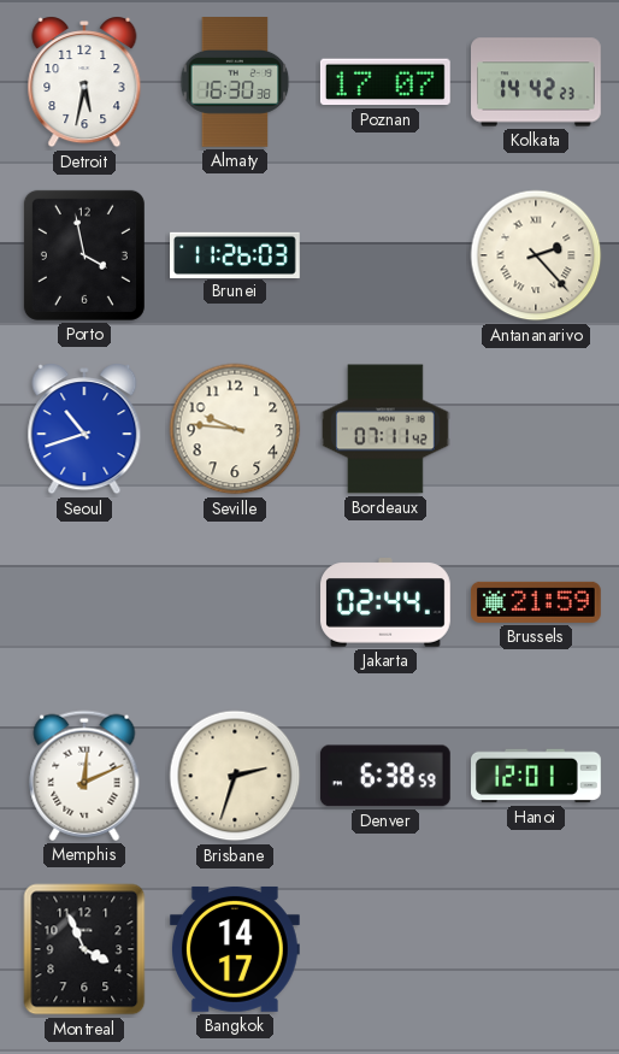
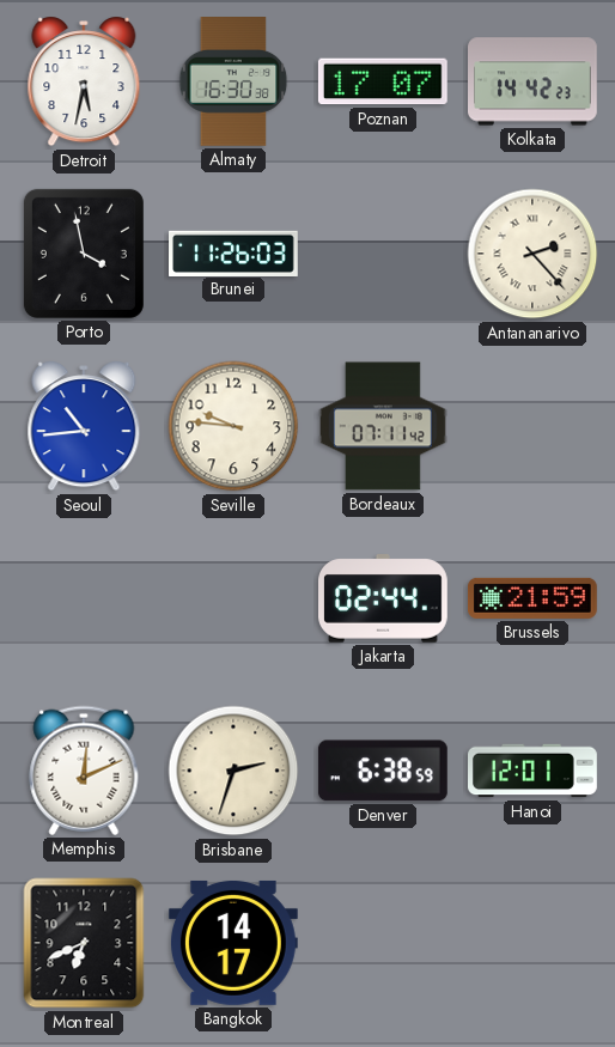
Seoul: 10:42 -> 10:44 (84, 426)
Montreal: 3:56 -> 6:41 (84, 943)
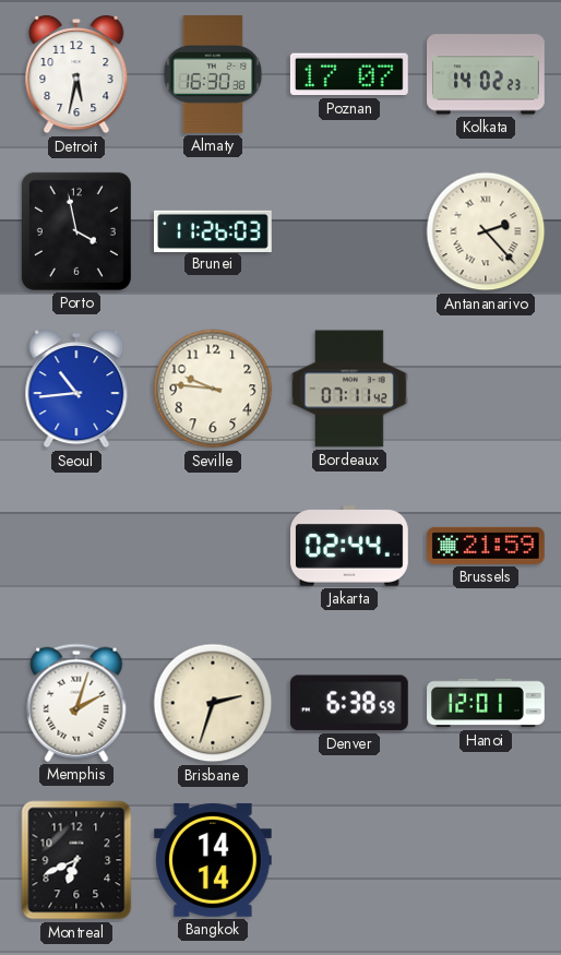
Kolkata: 14:42 -> 14:02 (487, 74)
Memphis: 12:11 -> 2:03 (76, 703)
Bangkok: 14:17 -> 14:14 (213, 860)
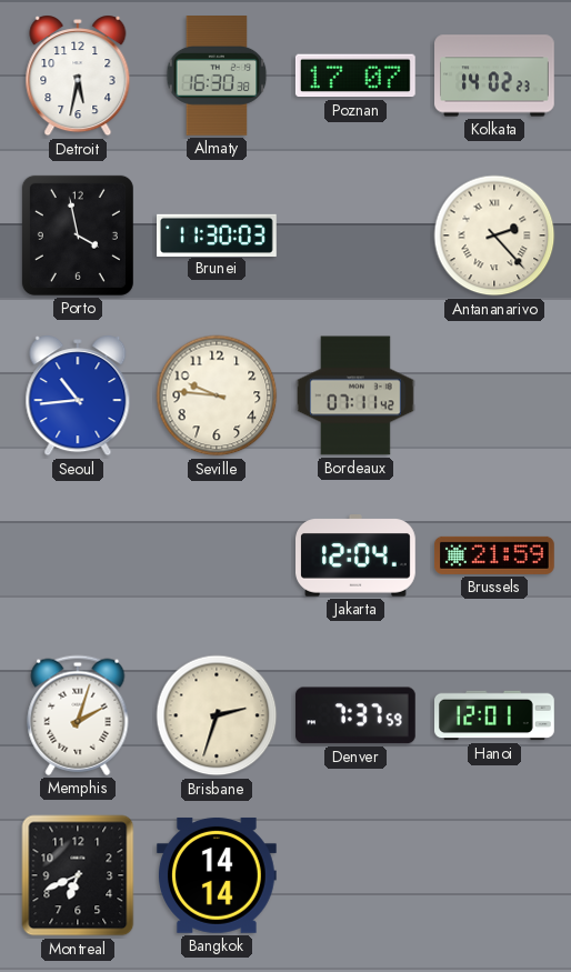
Brunei: 11:26 -> 11:30 (218, 234)
Jakarta: 02:44 -> 12:04 (357, 555)
Denver: 6:38 -> 7:37 (355, 715)
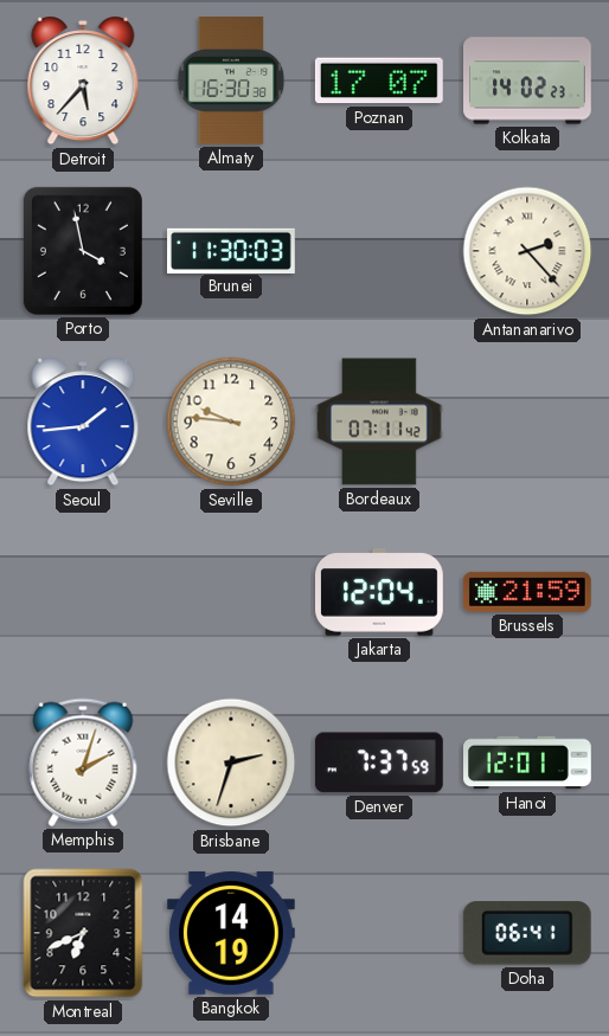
Detroit: 5:32 -> 5:37 (83, 81)
Seoul: 10:44 -> 1:44 (83, 422)
Bangkok: 14:14 -> 14:19 (231, 933)
Doha: none -> 06:41 (527, 933)
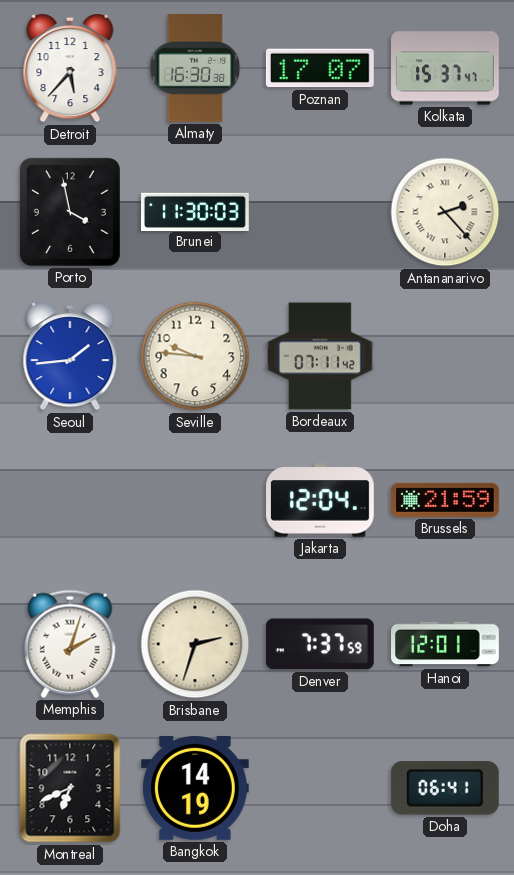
Kolkata: 14:02 -> 15:37 (446, 68)
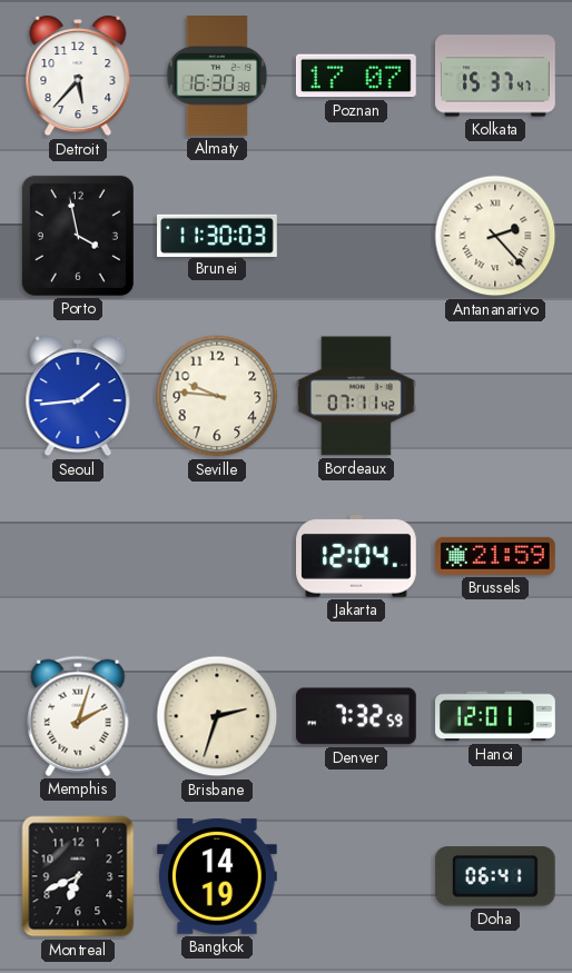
Denver: 7:37 -> 7:32 (356, 716)
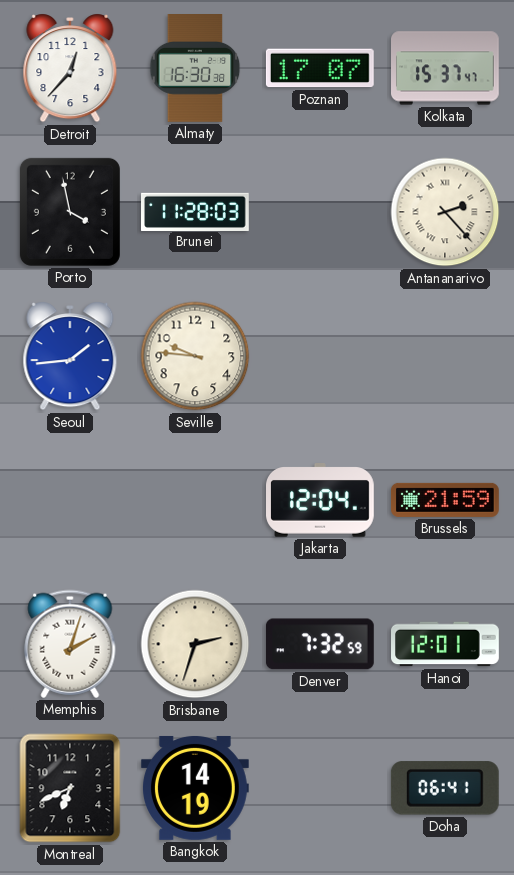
Detroit: 5:37 -> 12:37 (70, 68)
Brunei: 11:30 -> 11:28 (196, 211)
Bordeaux: 07:11 -> none (357, 396)
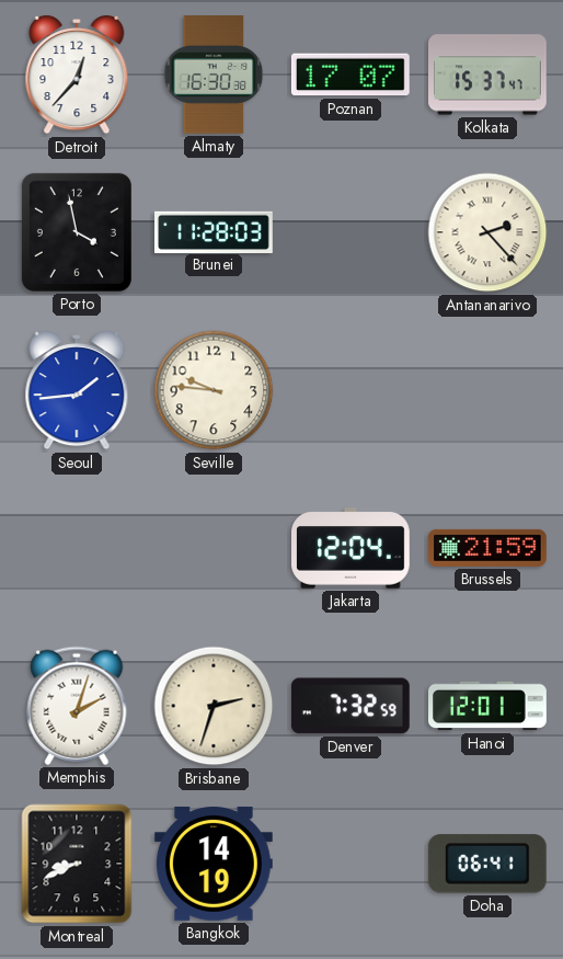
Montreal: 6:41 -> 8:41 (77, 864)
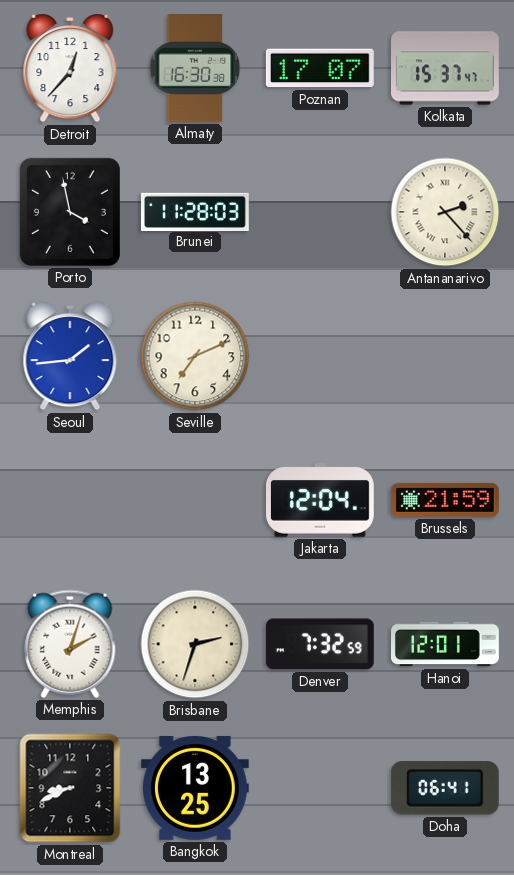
Seville: 9:46 -> 7:11 (195, 356)
Bangkok: 14:19 -> 13:25 (195, 788)
